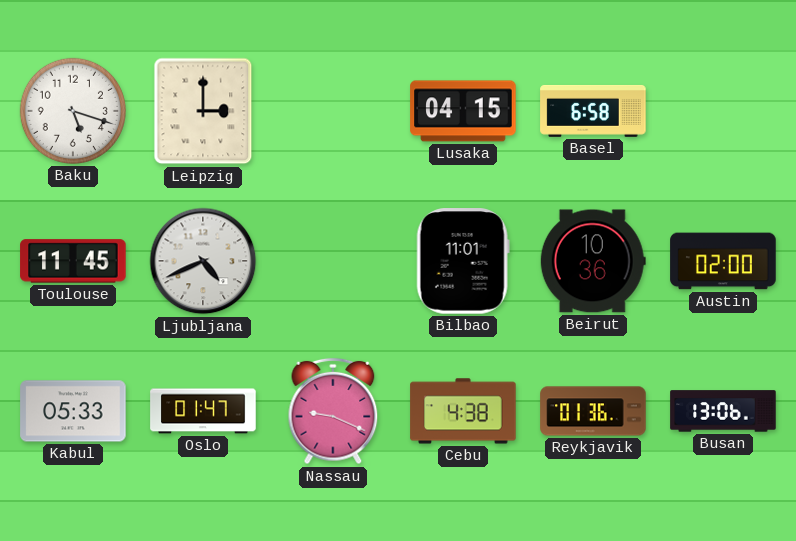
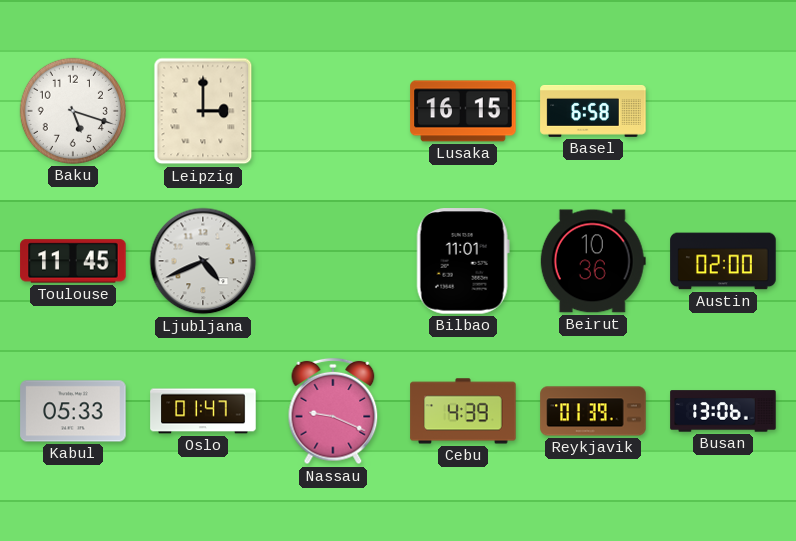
Lusaka: 04:15 -> 16:15 (463, 111)
Cebu: 4:38 -> 4:39 (463, 411)
Reykjavik: 01:36 -> 01:39 (593, 411)
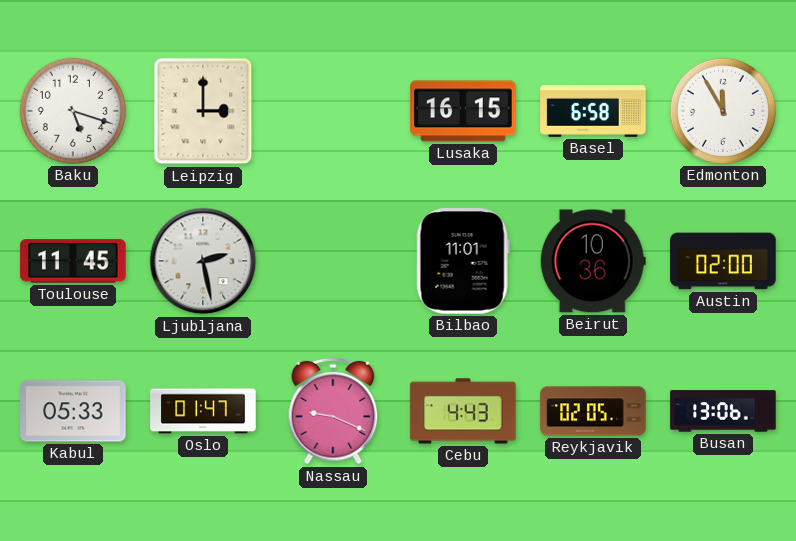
Edmonton: none -> 11:55 (723, 111)
Ljubljana: 4:41 -> 2:28 (203, 261)
Cebu: 4:39 -> 4:43 (463, 411)
Reykjavik: 01:39 -> 02:05 (593, 411)
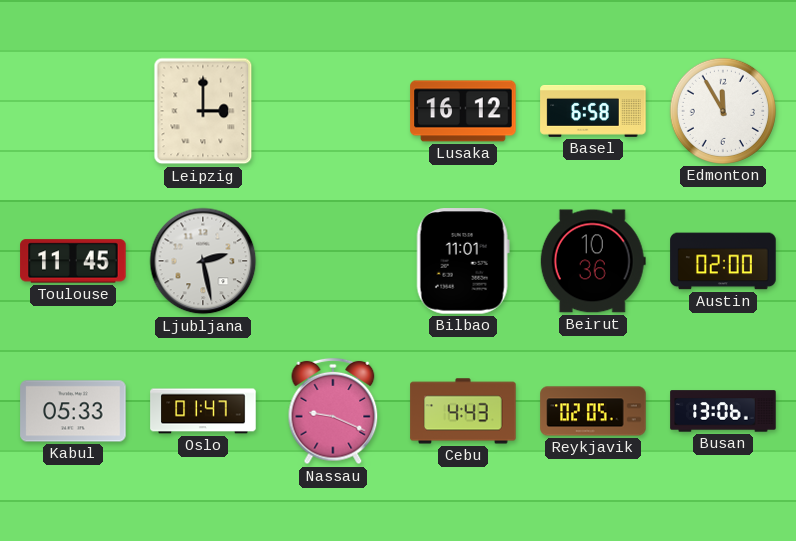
Baku: 5:18 -> none (73, 111)
Lusaka: 16:15 -> 16:12 (463, 111)
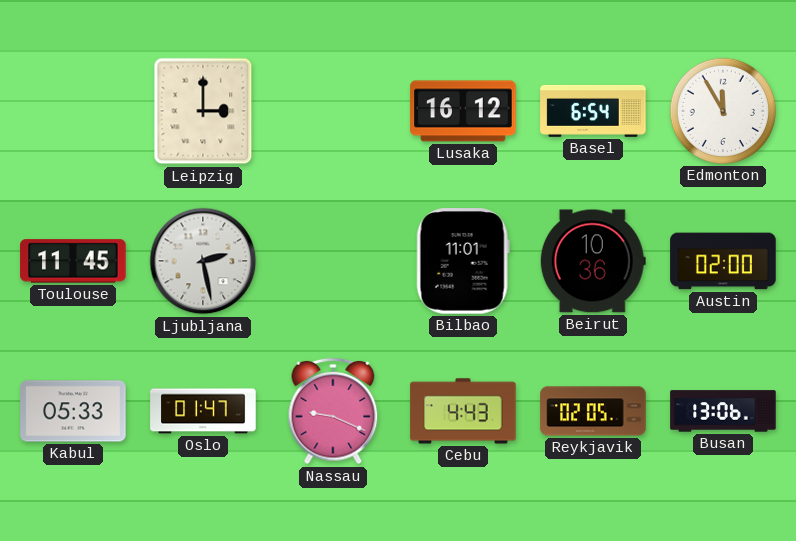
Basel: 6:58 -> 6:54 (593, 111)
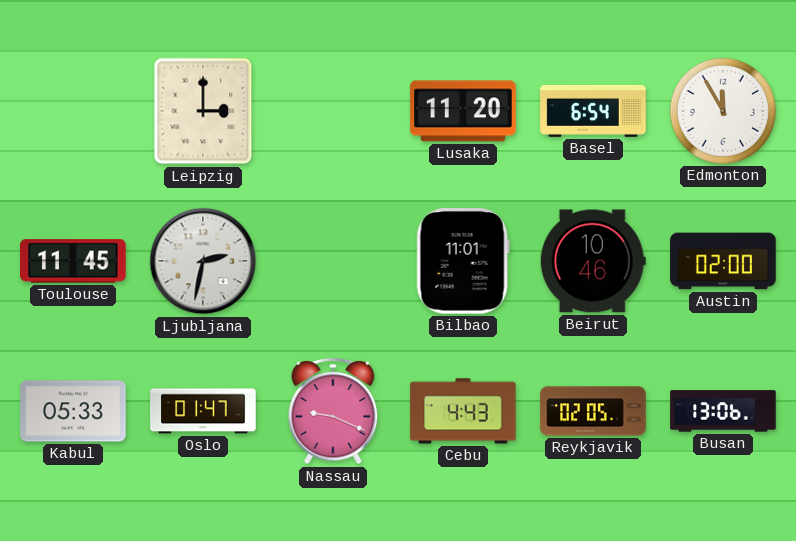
Lusaka: 16:12 -> 11:20 (463, 111)
Ljubljana: 2:28 -> 2:32 (203, 261)
Beirut: 10:36 -> 10:46 (593, 261)
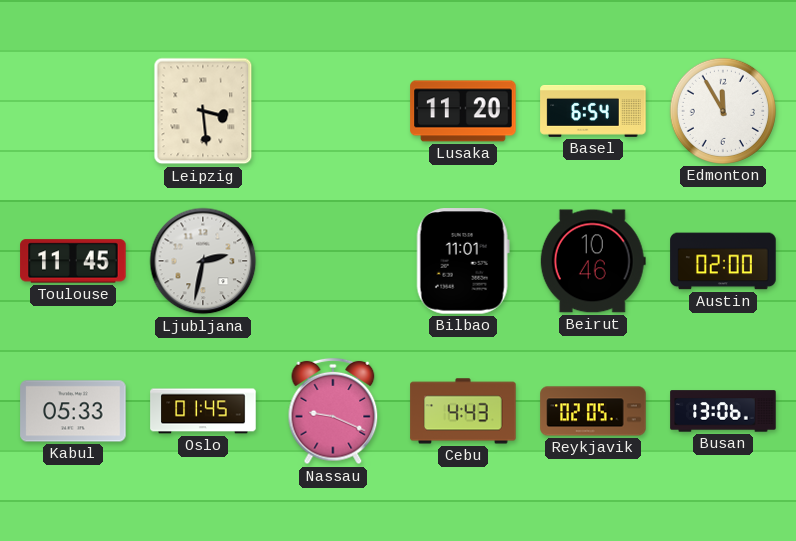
Leipzig: 3:00 -> 3:29 (203, 111)
Oslo: 01:47 -> 01:45 (203, 411)
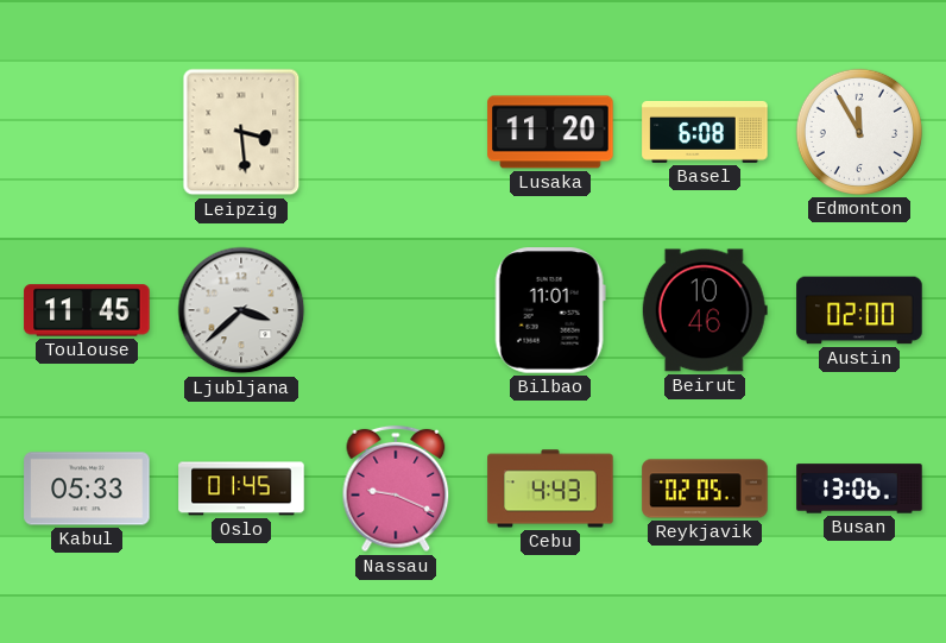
Basel: 6:54 -> 6:08 (705, 132)
Ljubljana: 2:32 -> 3:38 (241, 310)
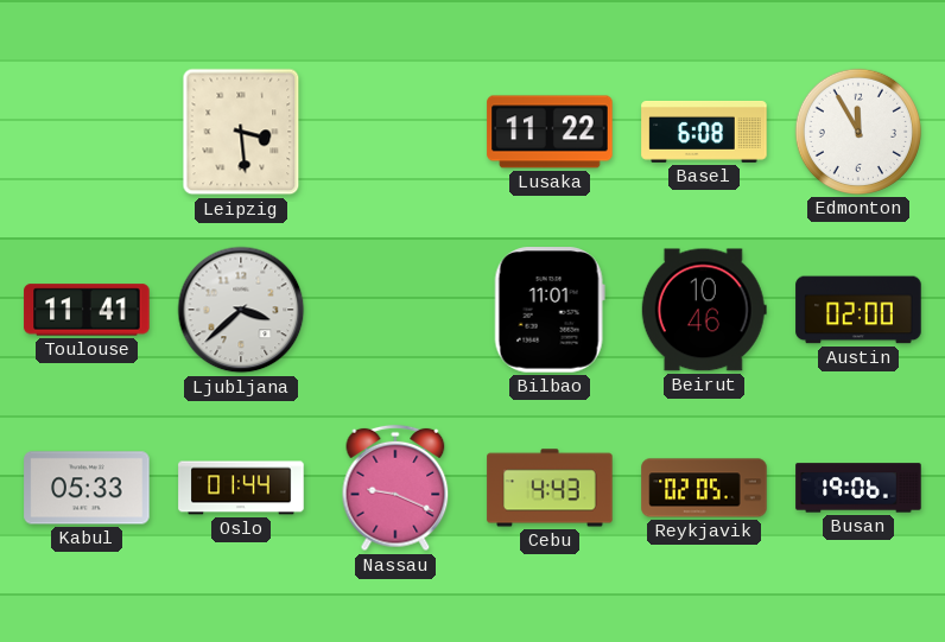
Lusaka: 11:20 -> 11:22 (550, 132)
Toulouse: 11:45 -> 11:41 (87, 310)
Oslo: 01:45 -> 01:44 (241, 488)
Busan: 13:06 -> 19:06 (858, 488)
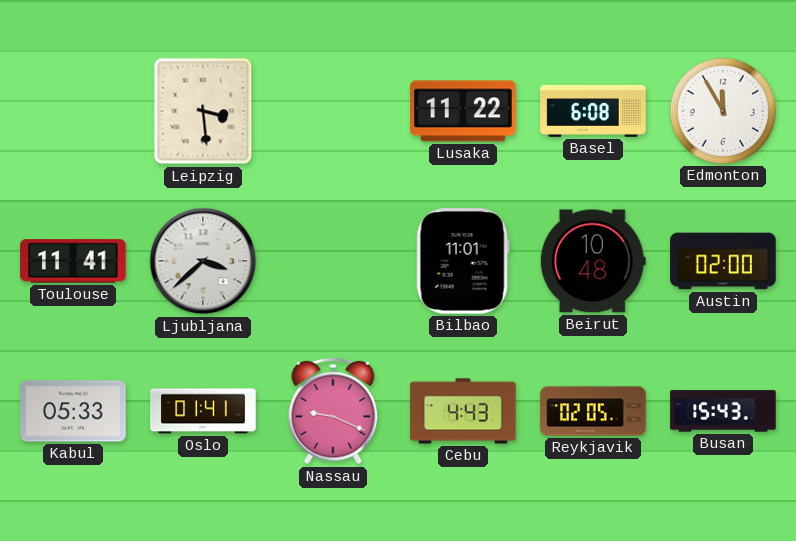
Beirut: 10:46 -> 10:48 (593, 261)
Oslo: 01:44 -> 01:41 (203, 411)
Busan: 19:06 -> 15:43 (723, 411)
